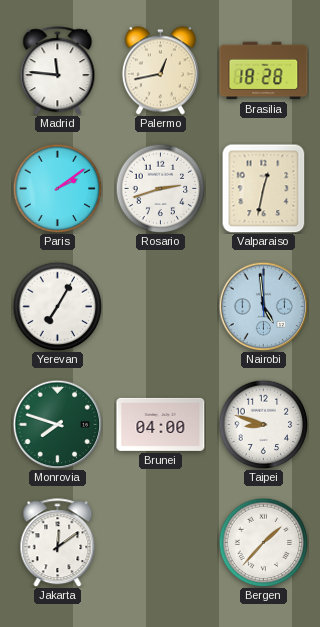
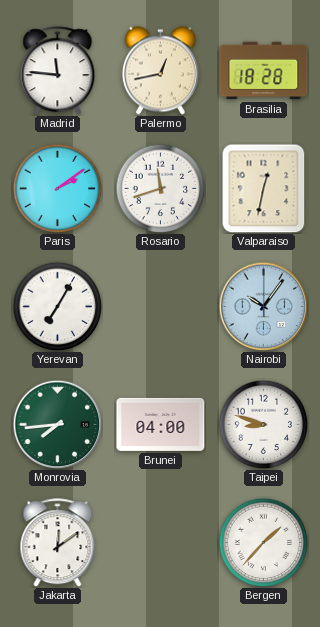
Rosario: 2:42 -> 11:42 (160, 188)
Nairobi: 4:59 -> 10:06 (263, 306)
Monrovia: 7:48 -> 7:44 (57, 424)
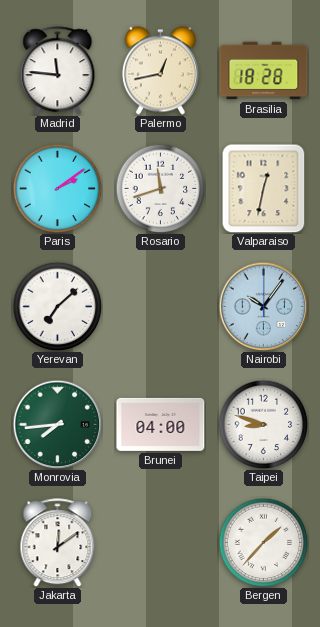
Yerevan: 7:05 -> 7:08 (57, 306)
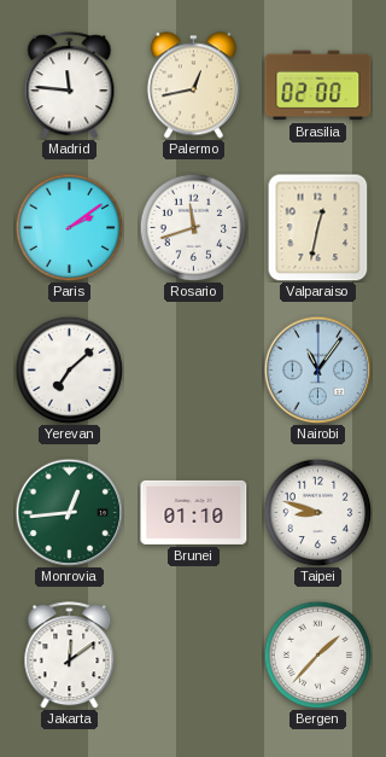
Brasilia: 18:28 -> 02:00 (318, 86)
Nairobi: 10:06 -> 11:06 (317, 369)
Monrovia: 7:44 -> 12:44 (69, 512)
Brunei: 04:00 -> 01:10 (194, 512)
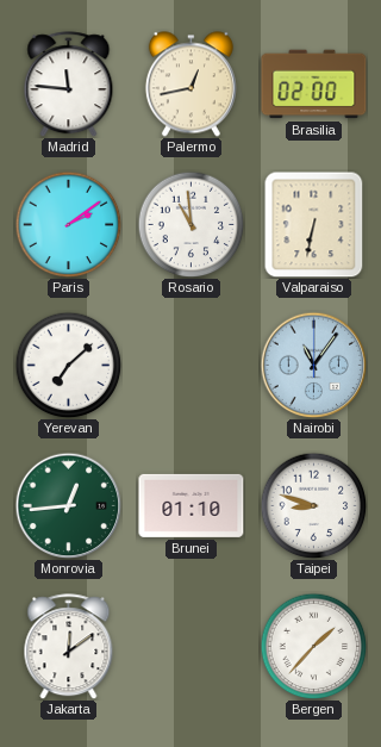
Rosario: 11:42 -> 10:59 (190, 224)
Valparaiso: 12:32 -> 6:32 (314, 224)
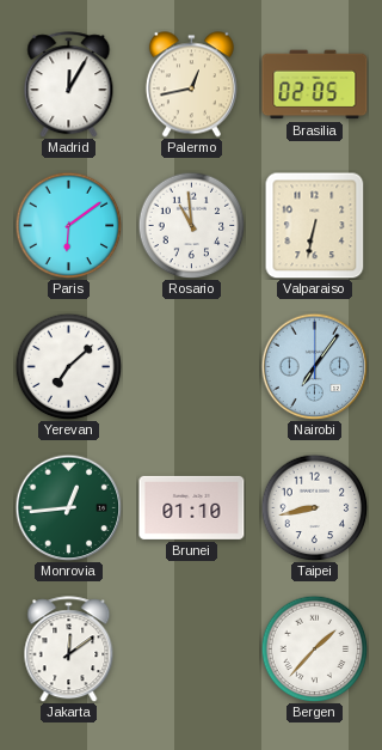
Madrid: 11:46 -> 12:05 (69, 85)
Brasilia: 02:00 -> 02:05 (315, 85)
Paris: 2:09 -> 6:09 (68, 225)
Nairobi: 11:06 -> 7:06 (314, 366)
Taipei: 8:48 -> 8:43 (314, 507)
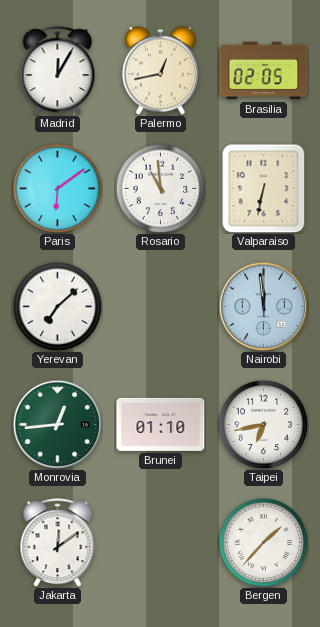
Nairobi: 7:06 -> 11:59 (263, 306)
Taipei: 8:43 -> 6:43 (263, 424)
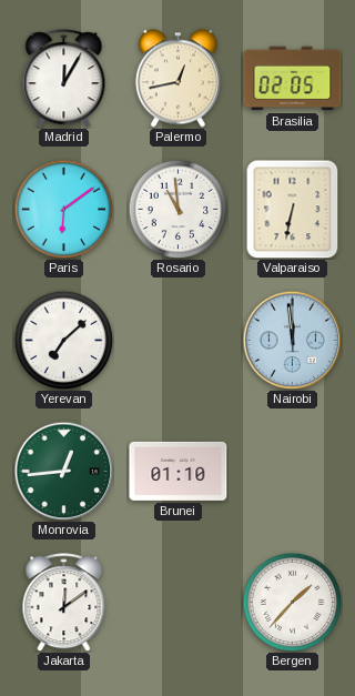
Taipei: 6:43 -> none (263, 424)
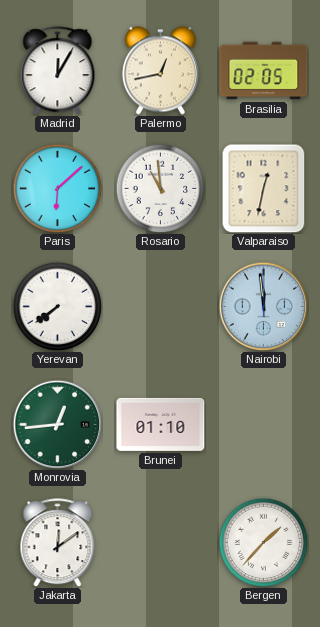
Paris: 6:09 -> 6:08 (57, 188)
Valparaiso: 6:32 -> 12:32 (264, 188)
Yerevan: 7:08 -> 7:39 (57, 306)
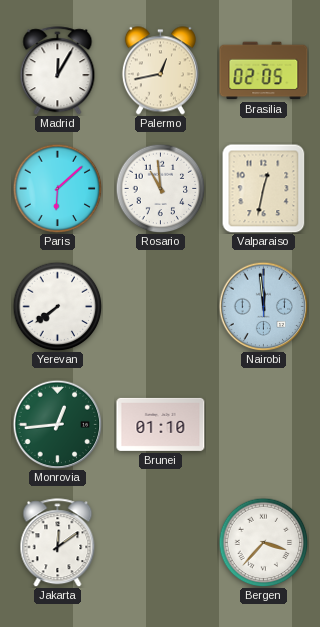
Bergen: 1:37 -> 3:37 (263, 542)
